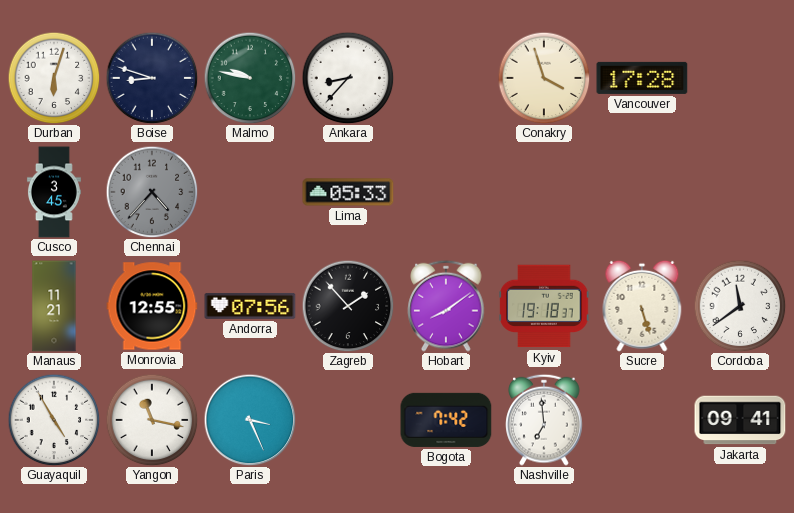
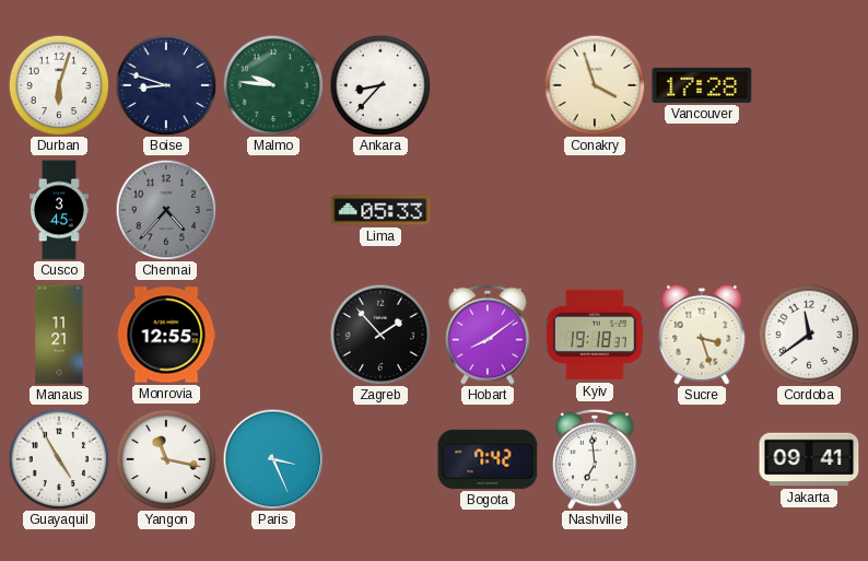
Malmo: 9:47 -> 9:46 (273, 85)
Andorra: 07:56 -> none (250, 306)
Sucre: 5:27 -> 3:27 (702, 335)
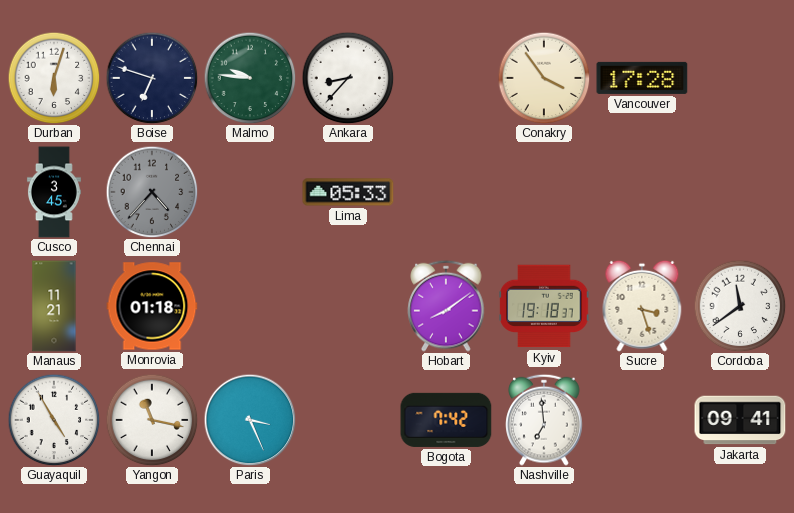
Boise: 8:48 -> 6:48 (152, 78)
Conakry: 3:57 -> 3:54 (544, 78)
Monrovia: 12:55 -> 01:18 (152, 306)
Zagreb: 1:53 -> none (380, 335)
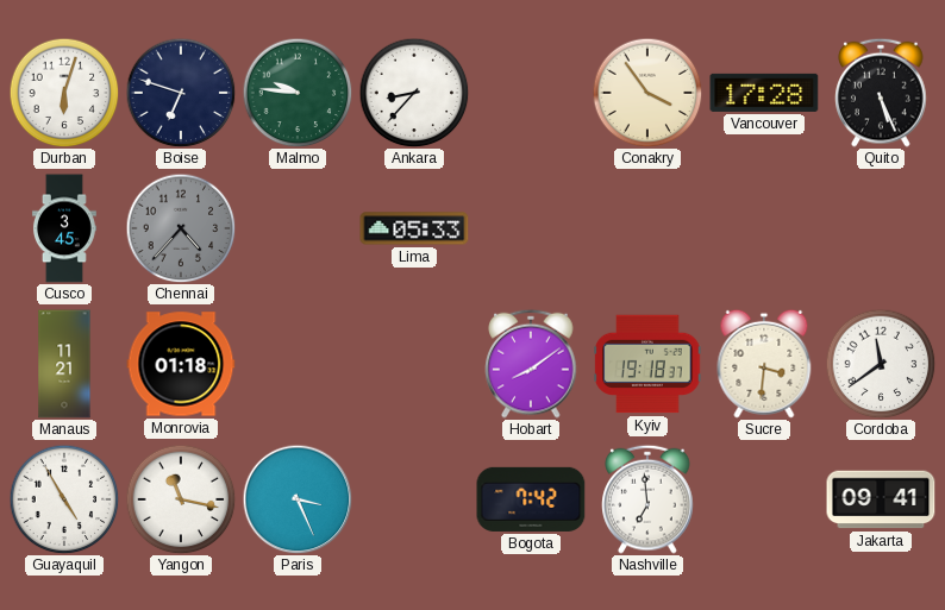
Quito: none -> 5:26 (881, 93)
Sucre: 3:27 -> 3:31 (764, 364)
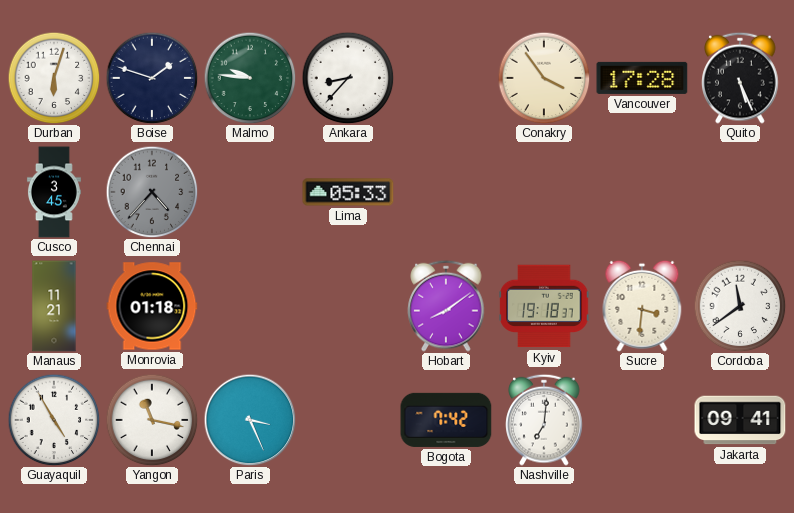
Boise: 6:48 -> 1:48 (152, 78)
Nashville: 6:59 -> 7:01 (544, 420)
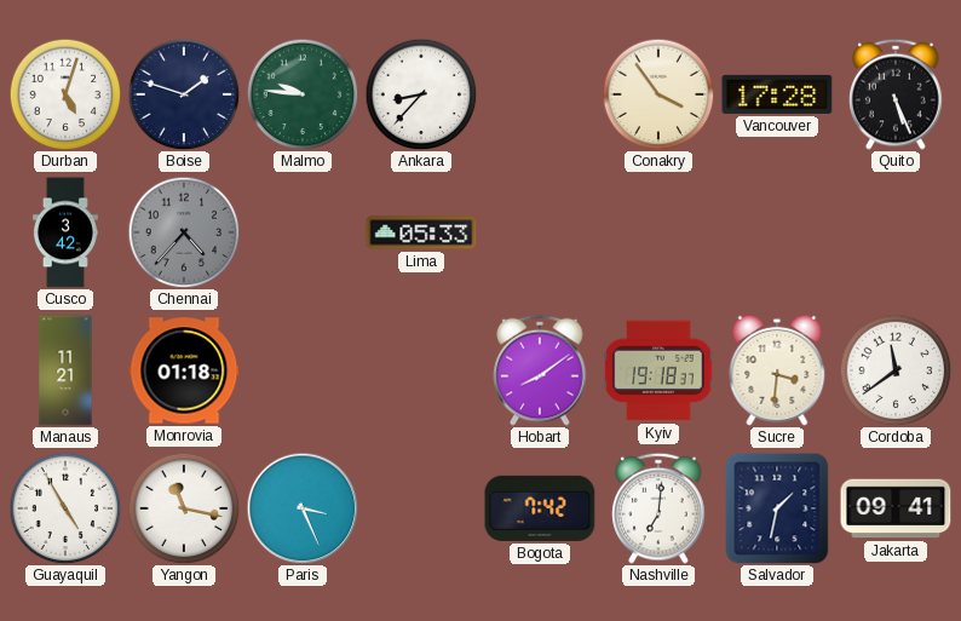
Durban: 6:03 -> 5:03 (65, 94)
Cusco: 3:45 -> 3:42 (65, 232)
Salvador: none -> 1:32 (777, 508)
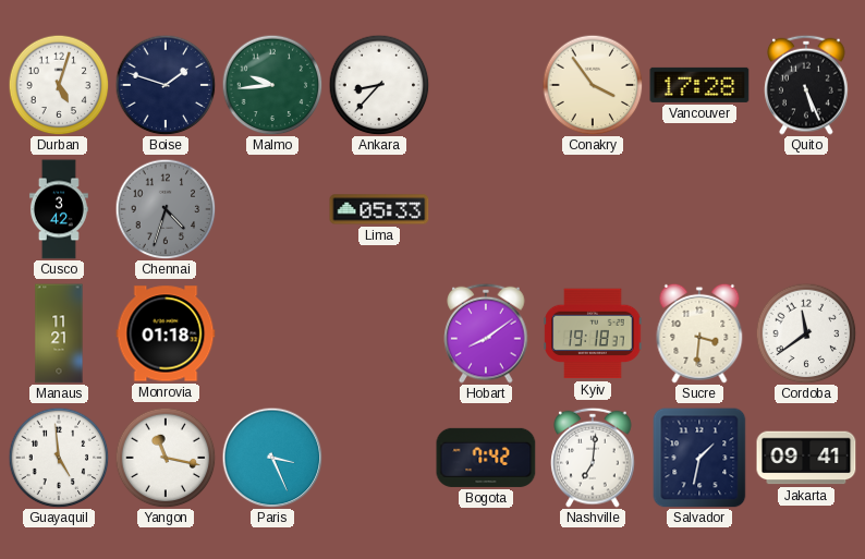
Malmo: 9:46 -> 9:44 (272, 85)
Chennai: 4:37 -> 4:33 (166, 209)
Guayaquil: 4:55 -> 4:59 (59, 458)
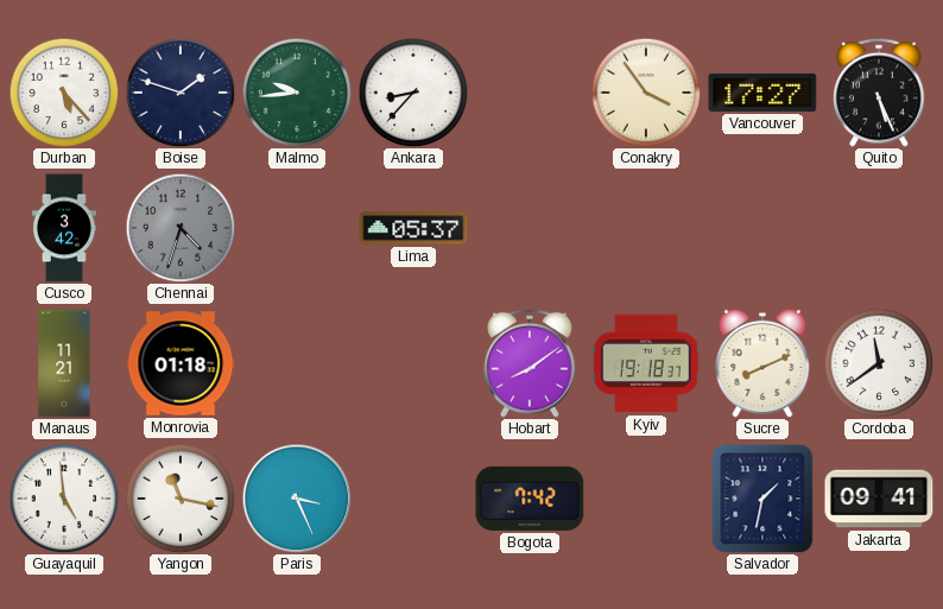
Durban: 5:03 -> 5:23 (64, 93)
Vancouver: 17:28 -> 17:27 (762, 93)
Lima: 05:33 -> 05:37 (413, 228)
Sucre: 3:31 -> 8:11 (762, 363)
Nashville: 7:01 -> none (593, 458)
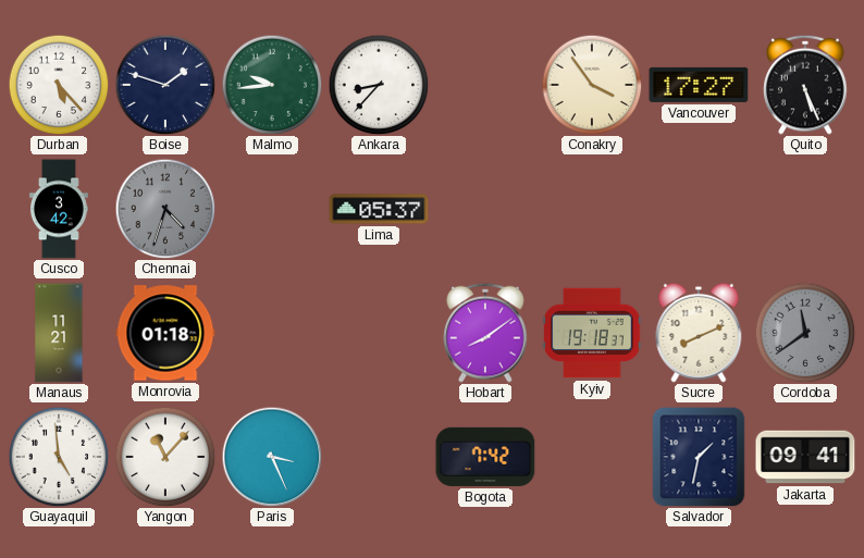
Cordoba dial: white -> grey (805, 333)
Yangon: 11:17 -> 11:07 (165, 457)
